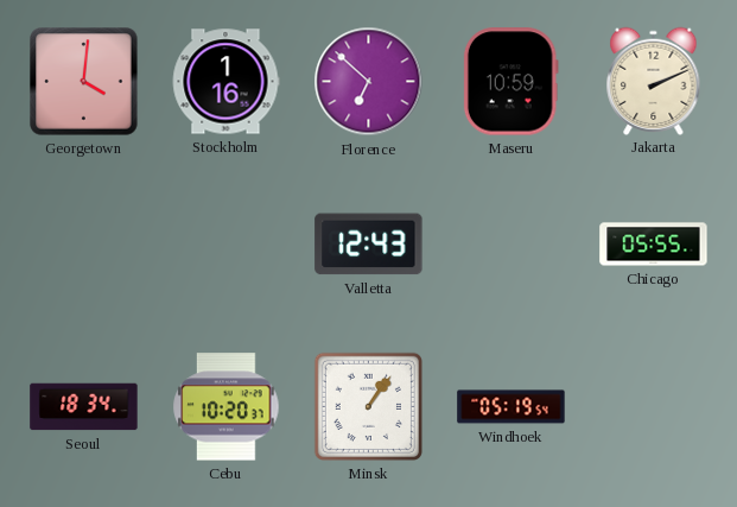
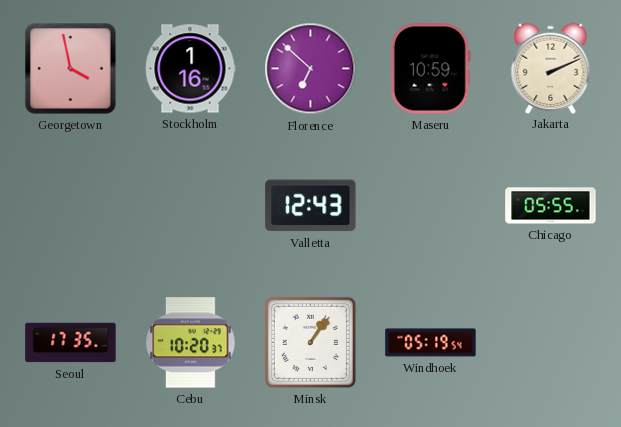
Georgetown: 4:01 -> 3:58 (71, 69)
Seoul: 18:34 -> 17:35 (71, 343)
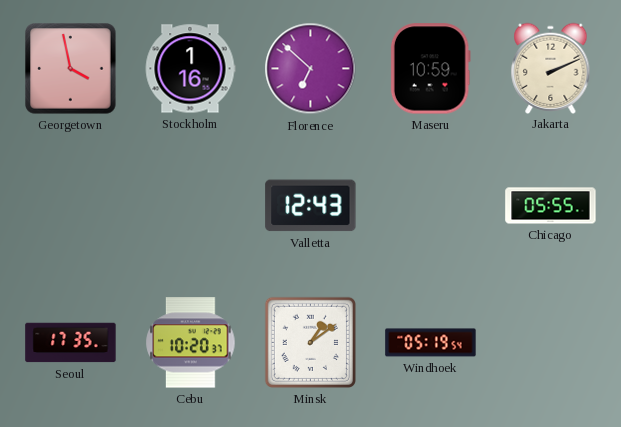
Minsk: 1:06 -> 1:09 (310, 342)
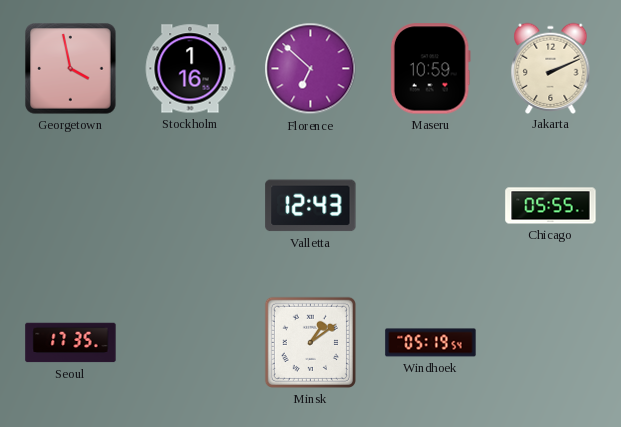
Cebu: 10:20 -> none (191, 343)
